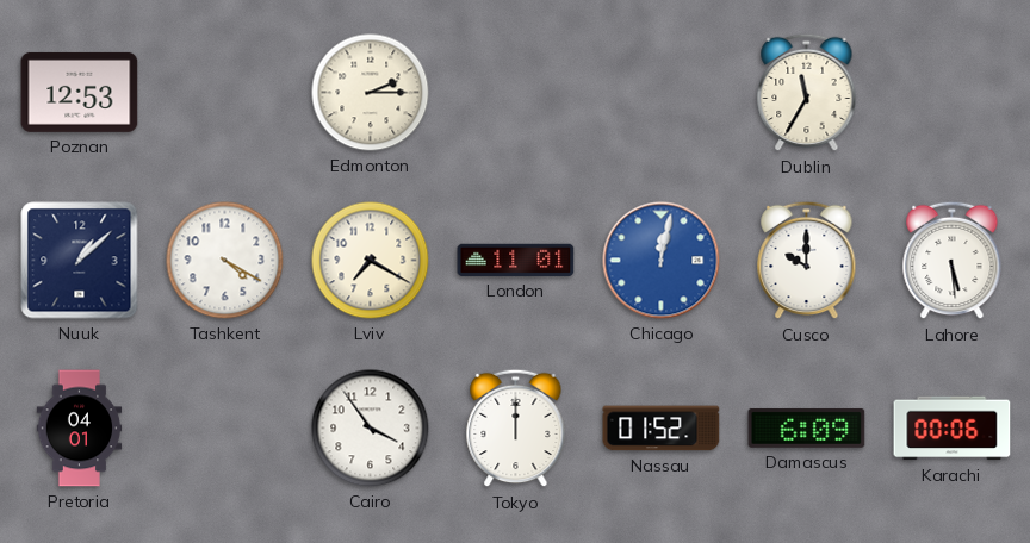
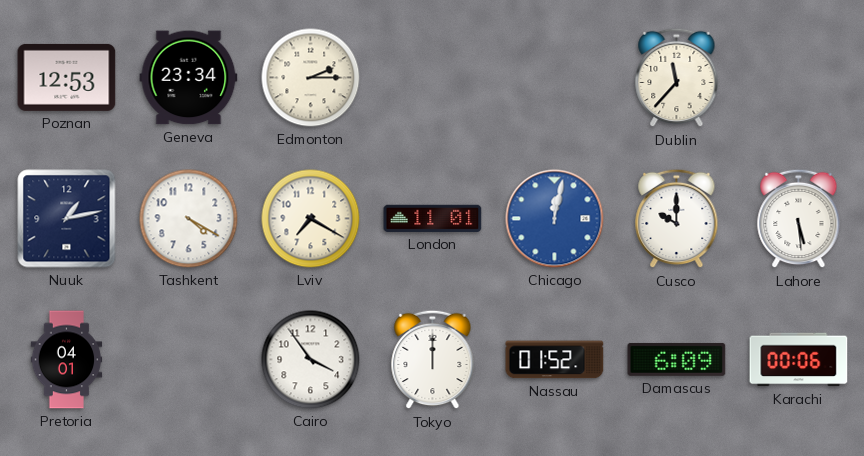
Geneva: none -> 23:34 (189, 78)
Dublin: 11:35 -> 11:37 (677, 78)
Nuuk: 1:08 -> 1:13 (67, 219)
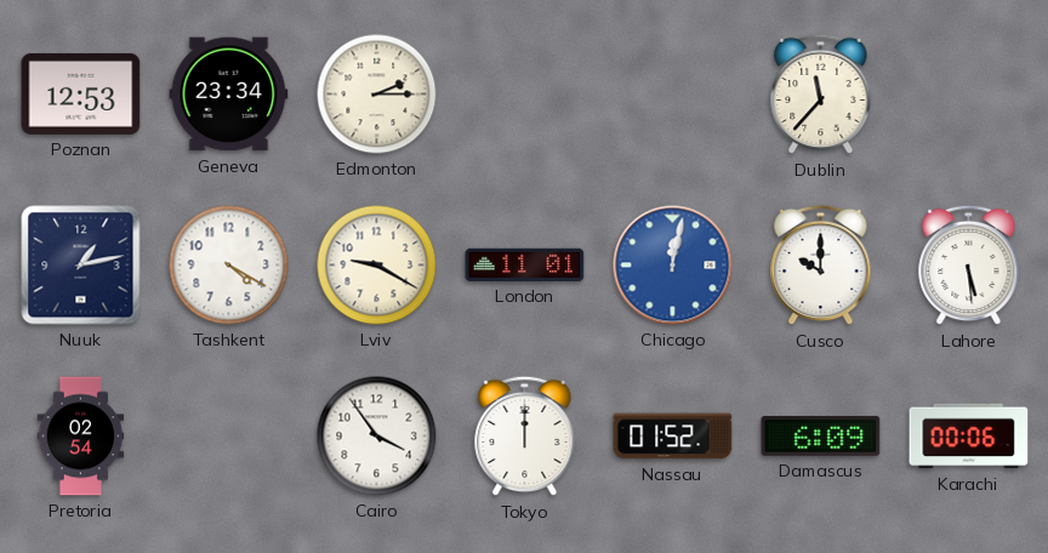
Lviv: 7:20 -> 9:20 (377, 266)
Pretoria: 04:01 -> 02:54 (81, 437)
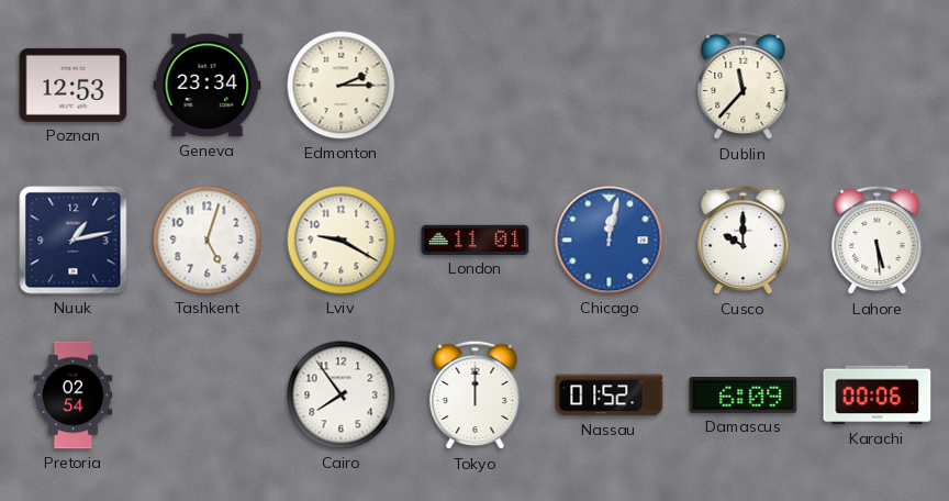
Tashkent: 4:20 -> 5:03 (208, 241)
Cairo: 3:54 -> 7:54 (342, 396)
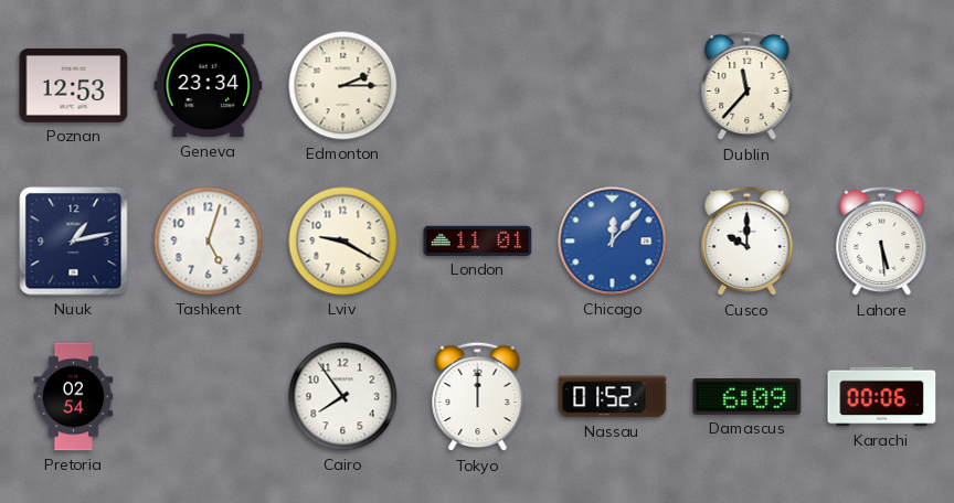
Chicago: 12:02 -> 12:07 (613, 242)
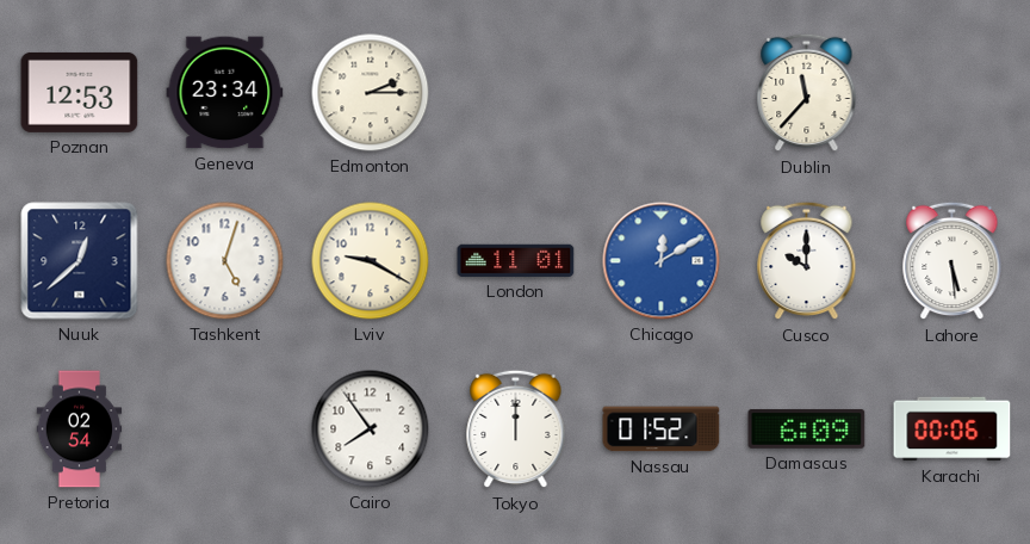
Nuuk: 1:13 -> 12:38 (80, 261)
Chicago: 12:07 -> 12:10 (662, 261)
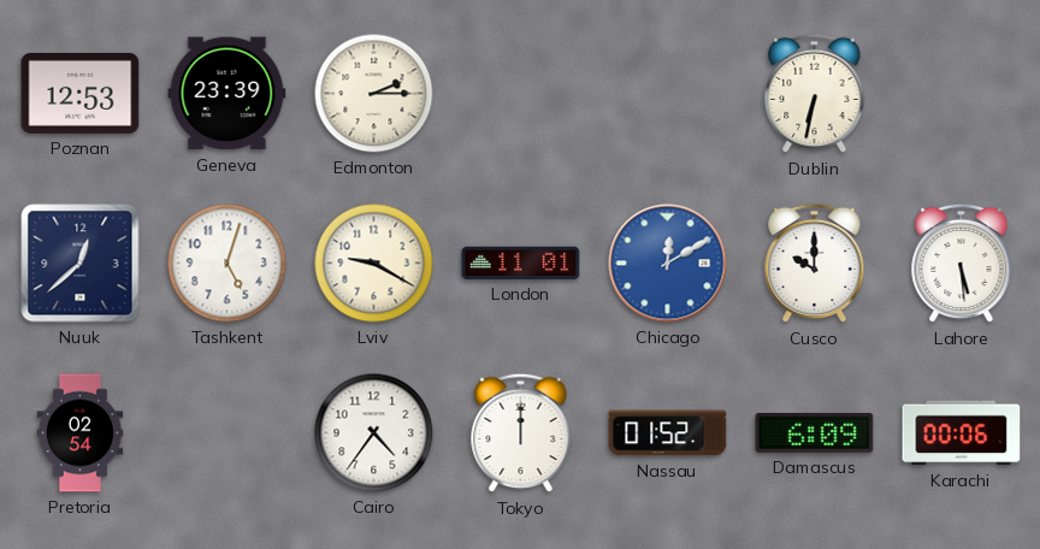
Geneva: 23:34 -> 23:39 (227, 94)
Dublin: 11:37 -> 6:32 (815, 94)
Cairo: 7:54 -> 4:36 (374, 433)
